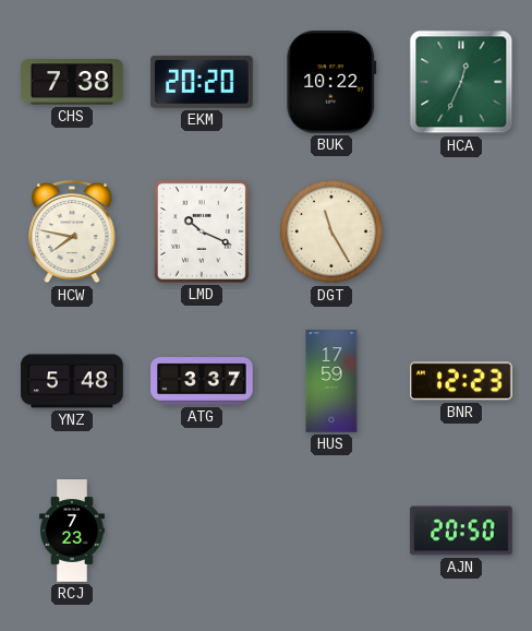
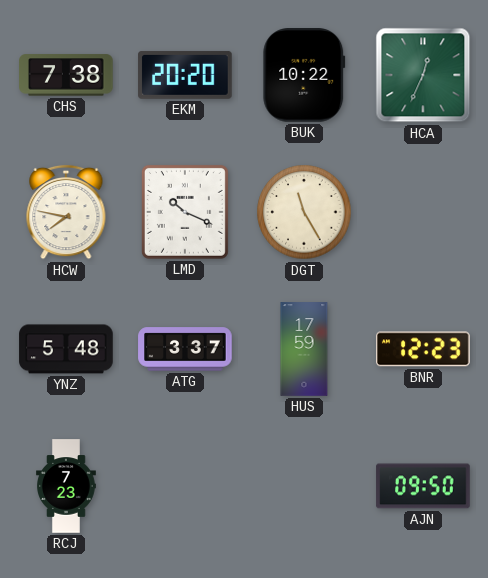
AJN: 20:50 -> 09:50 (423, 486)
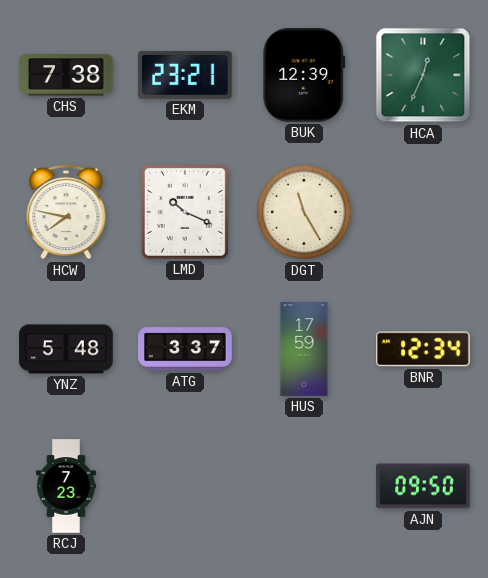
EKM: 20:20 -> 23:21 (185, 75)
BUK: 10:22 -> 12:39 (304, 75)
BNR: 12:23 -> 12:34 (423, 349)
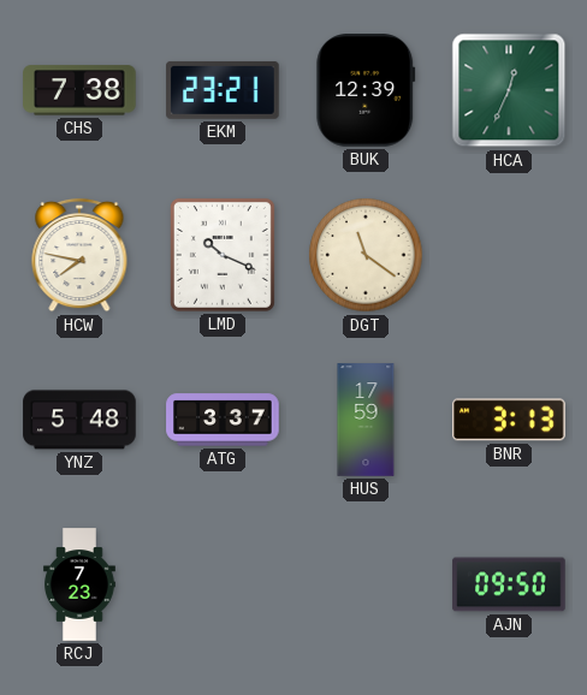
DGT: 11:25 -> 11:21 (366, 255)
BNR: 12:34 -> 3:13 (509, 420)
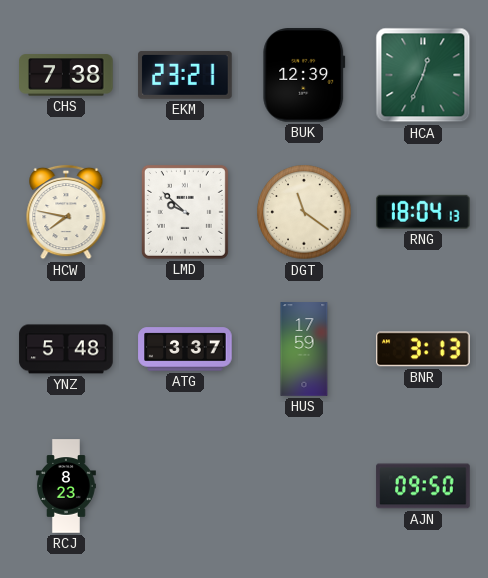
LMD: 10:19 -> 9:52 (185, 212)
RNG: none -> 18:04 (424, 212)
RCJ: 7:23 -> 8:23 (67, 486)
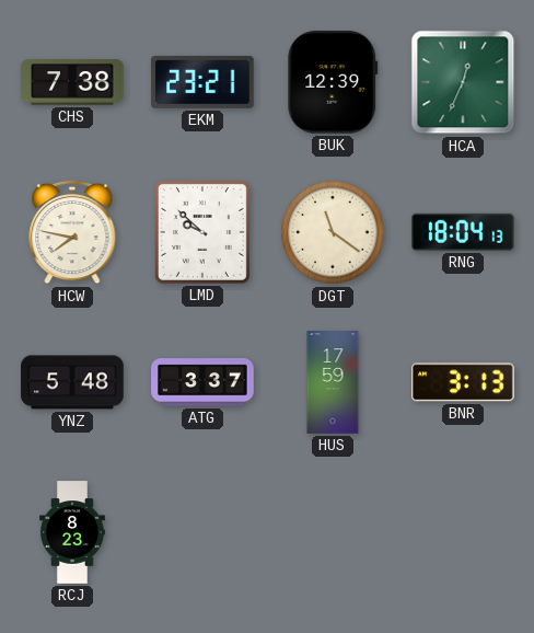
AJN: 09:50 -> none (423, 486)
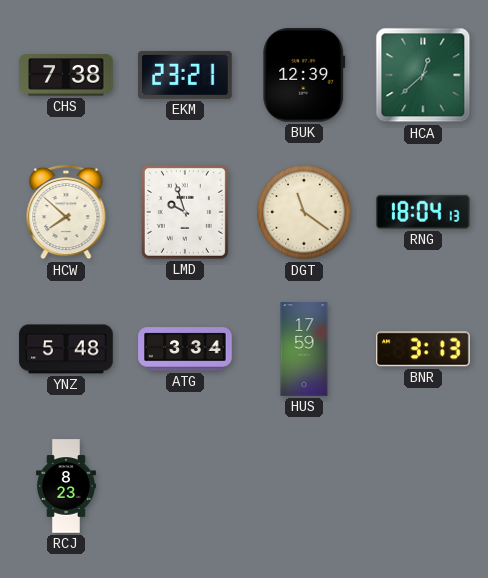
HCA: 12:34 -> 12:38 (423, 75)
HCW: 7:47 -> 7:52 (66, 212)
LMD: 9:52 -> 9:57 (185, 212)
ATG: 3:37 -> 3:34 (185, 349)
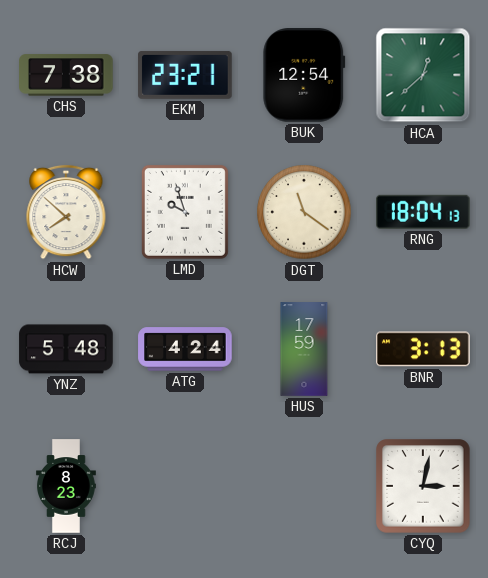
BUK: 12:39 -> 12:54 (304, 75)
ATG: 3:34 -> 4:24 (185, 349)
CYQ: none -> 3:02 (423, 486)
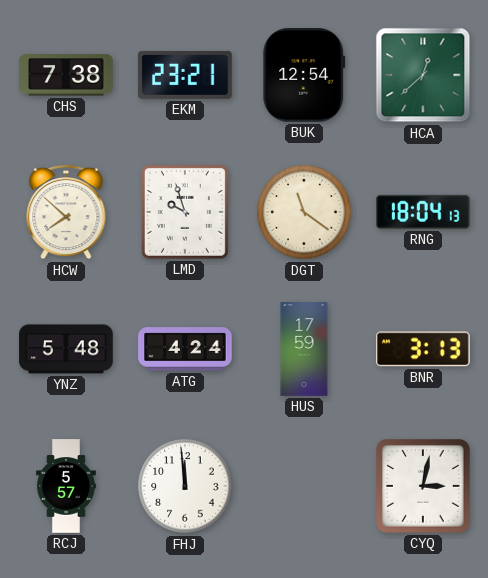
RCJ: 8:23 -> 5:57 (67, 486)
FHJ: none -> 11:59 (185, 486)
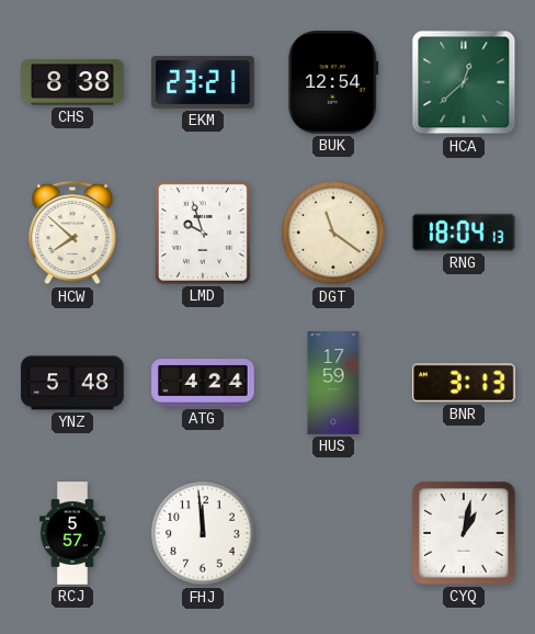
CHS: 7:38 -> 8:38 (72, 82)
CYQ: 3:02 -> 1:02 (464, 533)
